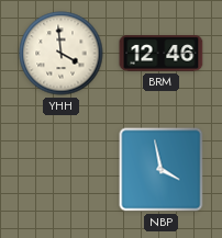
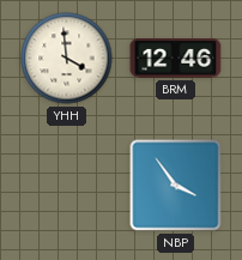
NBP: 3:58 -> 3:54 (176, 186)
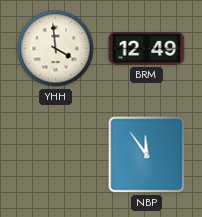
BRM: 12:46 -> 12:49 (147, 49)
NBP: 3:54 -> 11:54 (147, 155)
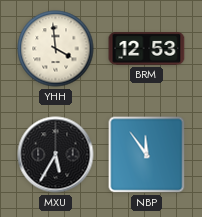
BRM: 12:49 -> 12:53 (147, 49)
MXU: none -> 5:35 (56, 155)
